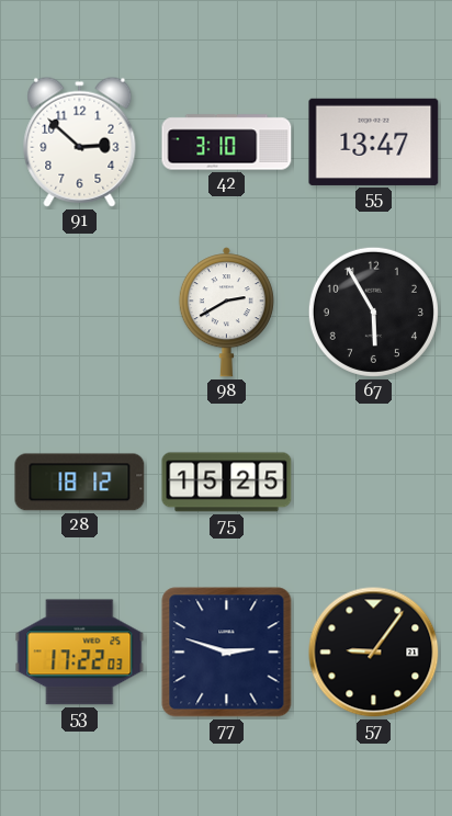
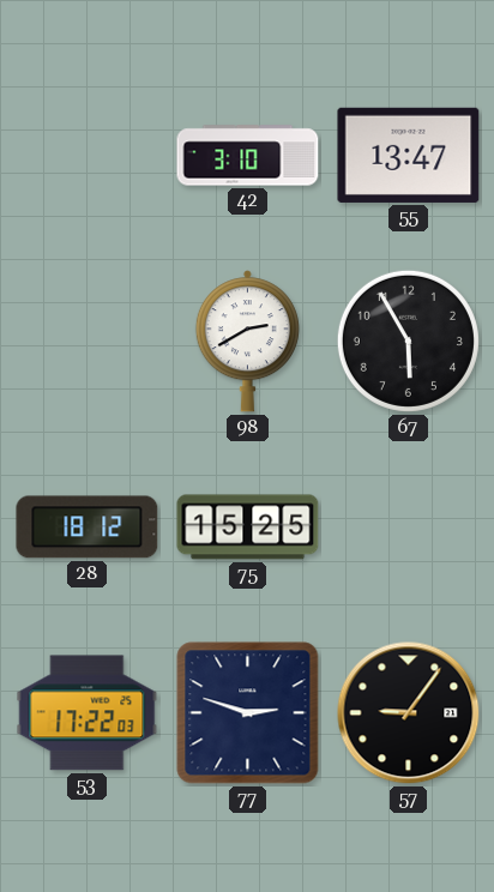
91: 2:52 -> none (80, 141)
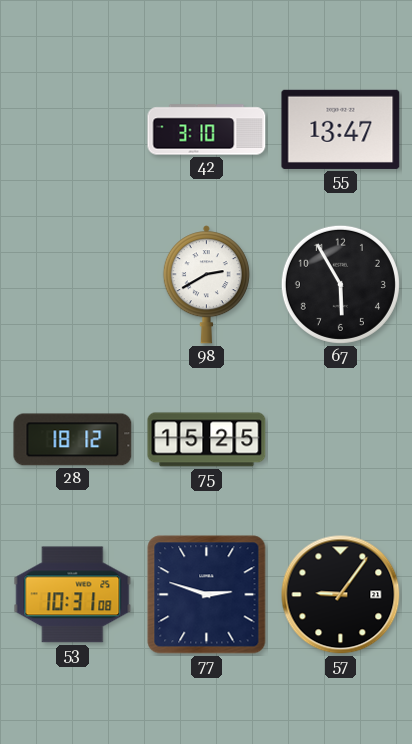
53: 17:22 -> 10:31 (73, 595)
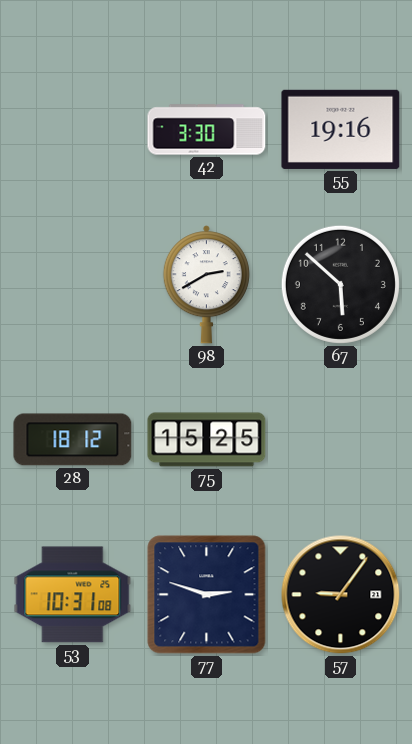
42: 3:10 -> 3:30 (207, 130)
55: 13:47 -> 19:16 (341, 129)
67: 5:55 -> 5:52 (340, 284)
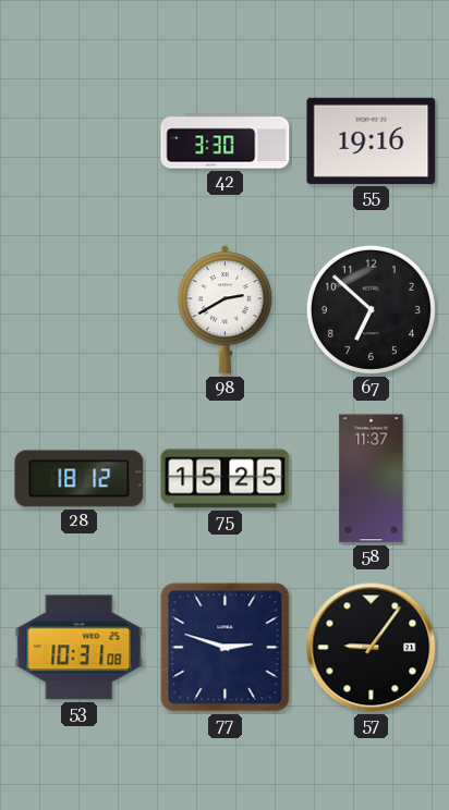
67: 5:52 -> 6:52 (371, 309)
58: none -> 11:37 (372, 479)
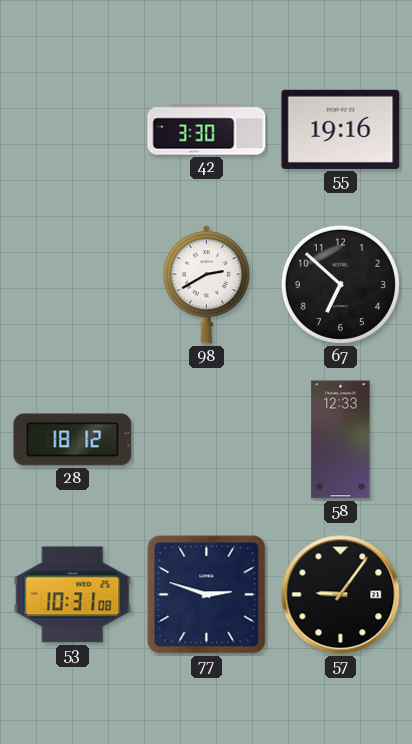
75: 15:25 -> none (226, 479)
58: 11:37 -> 12:33 (341, 440)
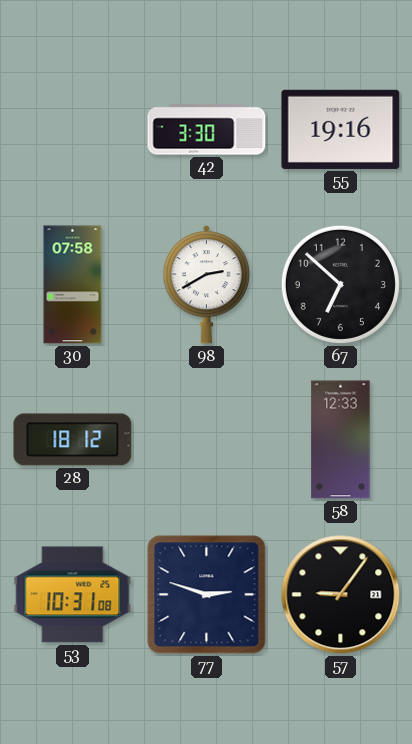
30: none -> 07:58 (73, 285)
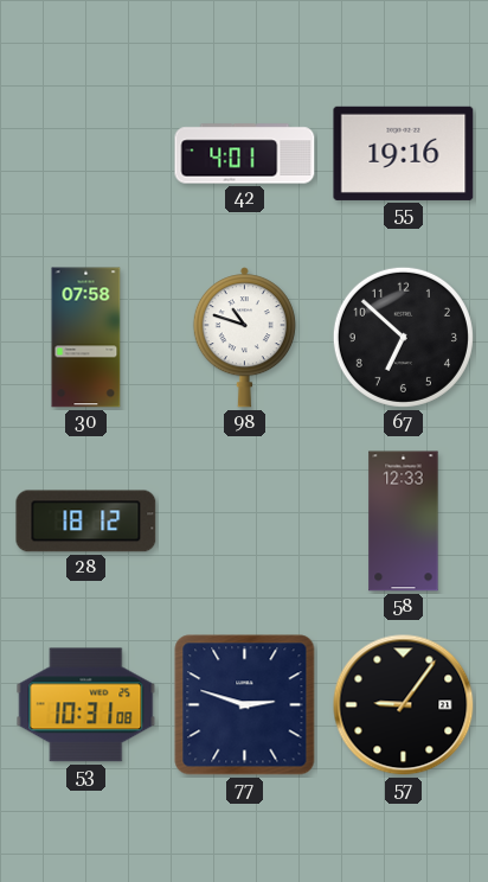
42: 3:30 -> 4:01 (245, 154)
98: 2:40 -> 10:48 (244, 338)
